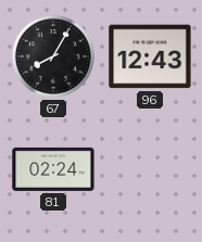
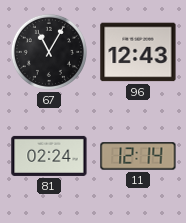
67: 8:05 -> 11:05 (49, 52)
11: none -> 12:14 (138, 156)
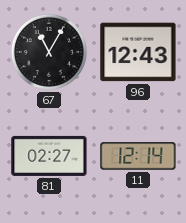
81: 02:24 -> 02:27 (49, 156)
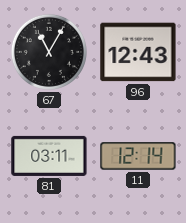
81: 02:27 -> 03:11 (49, 156)
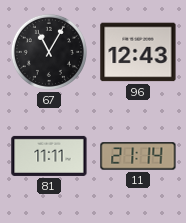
81: 03:11 -> 11:11 (49, 156)
11: 12:14 -> 21:14 (138, 156)
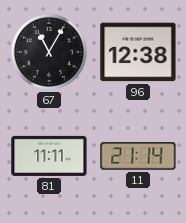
96: 12:43 -> 12:38 (138, 52)
